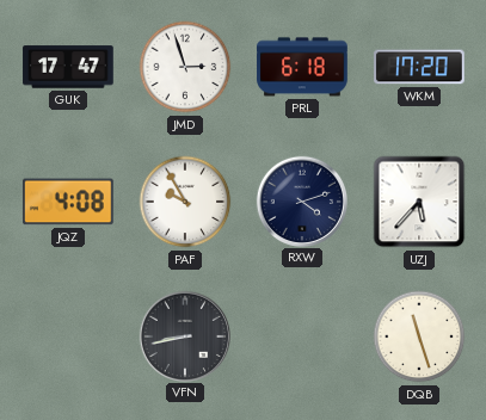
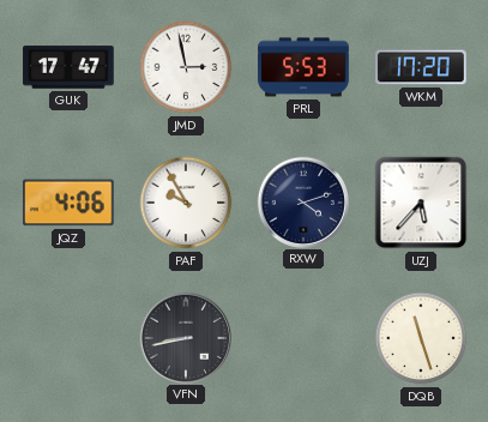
JMD: 2:57 -> 2:58 (186, 67)
PRL: 6:18 -> 5:53 (303, 67)
JQZ: 4:08 -> 4:06 (70, 203)
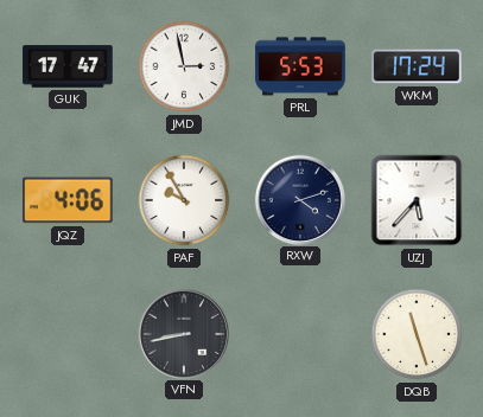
WKM: 17:20 -> 17:24 (417, 66)
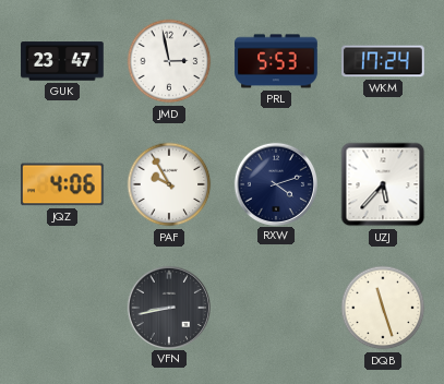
GUK: 17:47 -> 23:47 (62, 61)
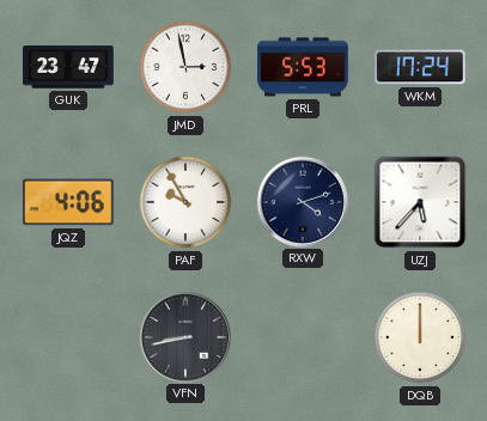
DQB: 11:27 -> 12:00 (420, 337)
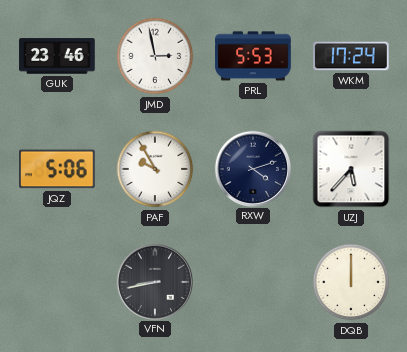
GUK: 23:47 -> 23:46 (57, 56)
JQZ: 4:06 -> 5:06 (58, 169)
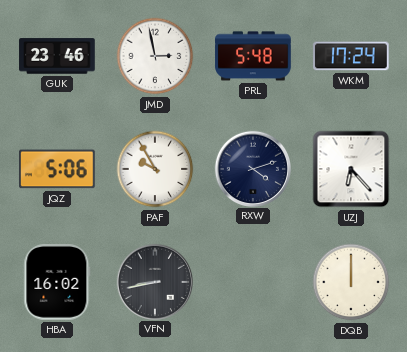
PRL: 5:53 -> 5:48 (253, 56)
UZJ: 5:37 -> 6:23 (351, 169)
HBA: none -> 16:02 (57, 282)
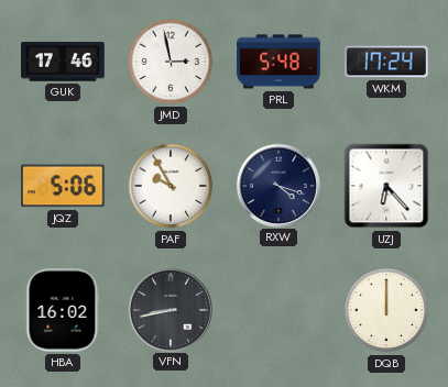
GUK: 23:46 -> 17:46 (63, 62)
RXW: 4:12 -> 4:18 (277, 185)
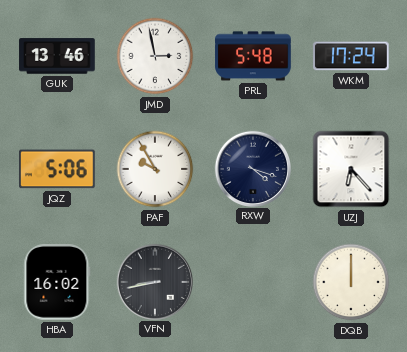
GUK: 17:46 -> 13:46 (57, 56)
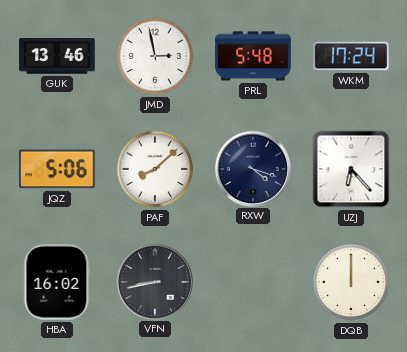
PAF: 9:55 -> 8:08 (155, 169)
